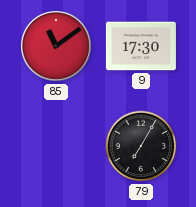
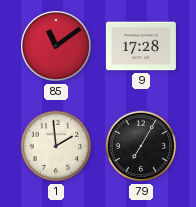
9: 17:30 -> 17:28 (141, 46)
1: none -> 1:59 (56, 146)
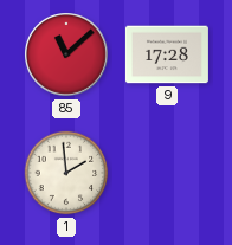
85: 11:09 -> 11:08 (67, 56)
79: 7:05 -> none (141, 146)
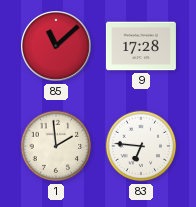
83: none -> 6:46 (141, 146)
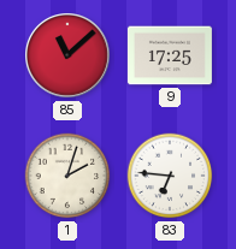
9: 17:28 -> 17:25 (170, 55)
1: 1:59 -> 2:03 (67, 176)
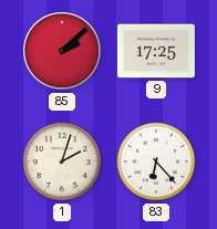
85: 11:08 -> 2:08 (63, 52)
83: 6:46 -> 6:23 (156, 162)
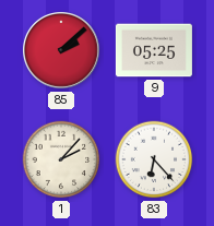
9: 17:25 -> 05:25 (154, 50)
1: 2:03 -> 2:07 (61, 159)
